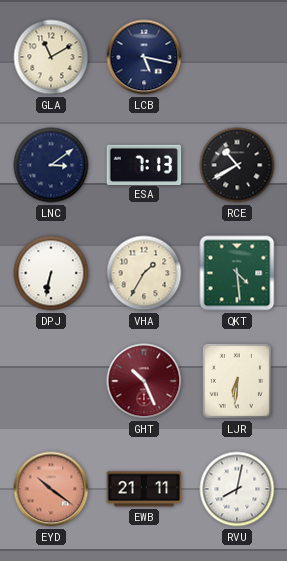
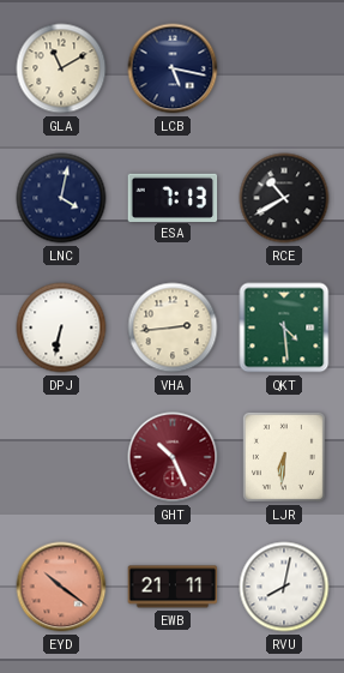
LNC: 3:09 -> 4:02 (61, 198)
VHA: 1:35 -> 2:44 (173, 328)
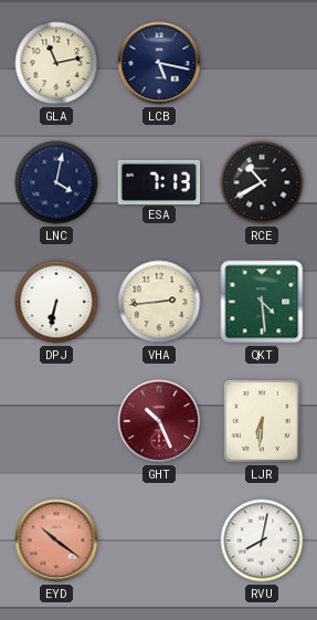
GLA: 11:10 -> 11:13 (56, 63)
EWB: 21:11 -> none (173, 587)
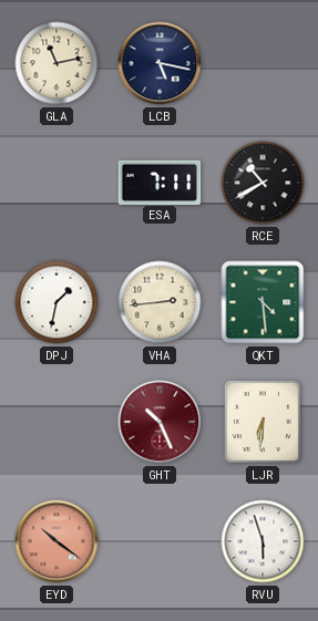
LNC: 4:02 -> none (56, 182)
ESA: 7:13 -> 7:11 (160, 182)
DPJ: 6:32 -> 1:32 (57, 302)
RVU: 8:02 -> 5:57 (263, 541)
